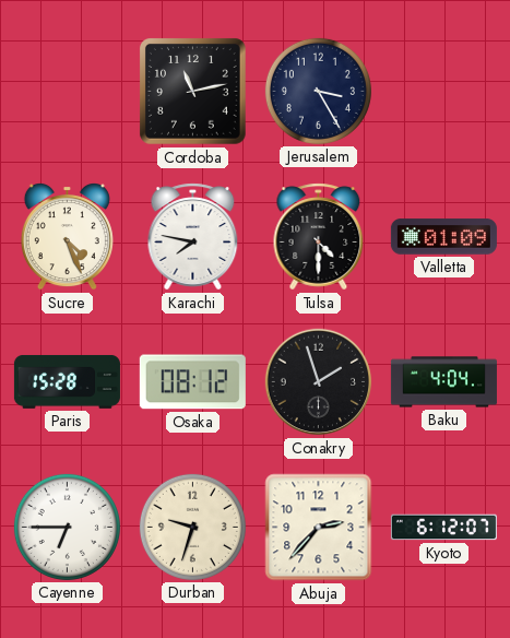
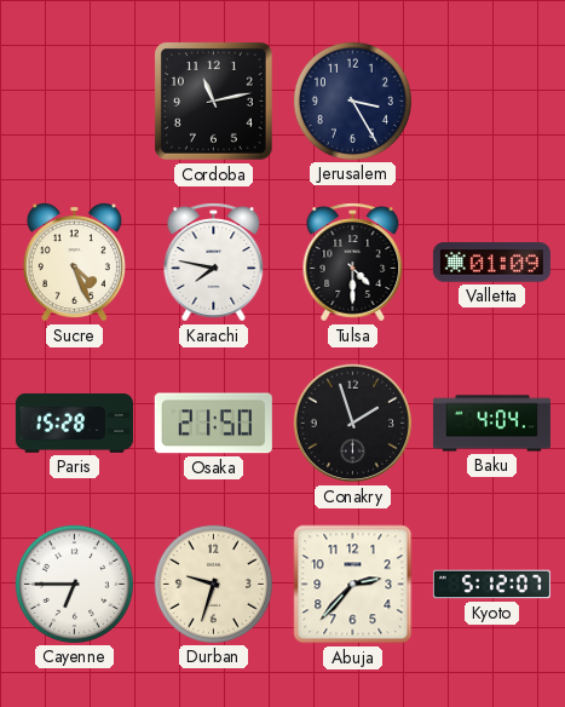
Osaka: 08:12 -> 21:50 (213, 424)
Kyoto: 6:12 -> 5:12 (491, 585)
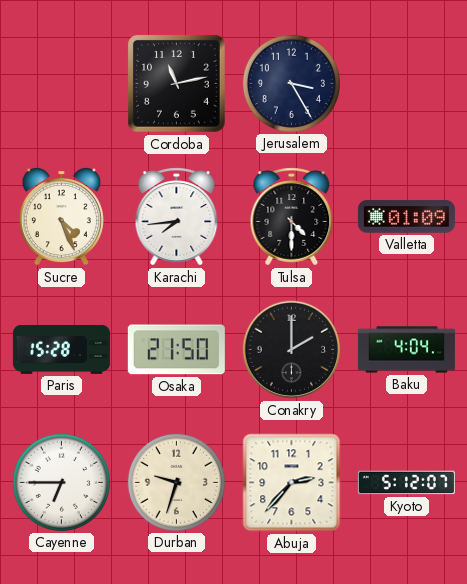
Karachi: 7:47 -> 7:44 (177, 217)
Conakry: 1:57 -> 2:00 (292, 350)
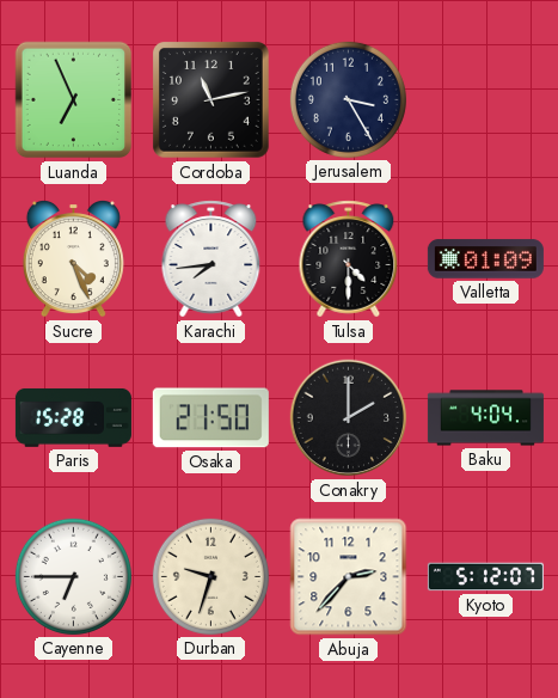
Luanda: none -> 6:56 (74, 100)
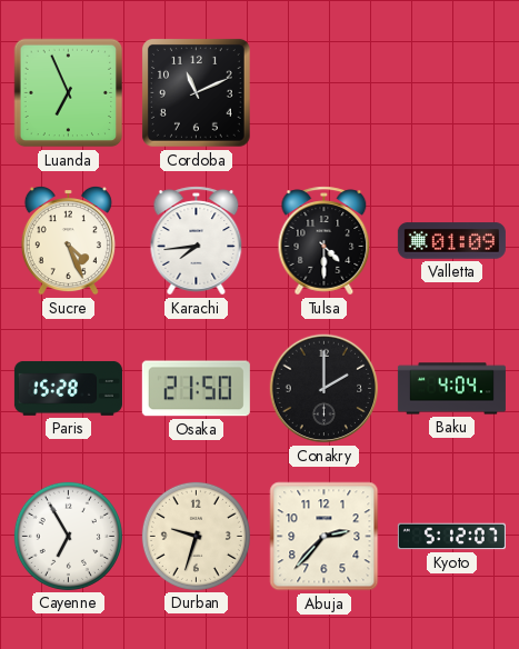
Cordoba: 11:13 -> 11:11 (197, 93)
Jerusalem: 3:25 -> none (348, 99)
Cayenne: 6:45 -> 6:55 (68, 536)
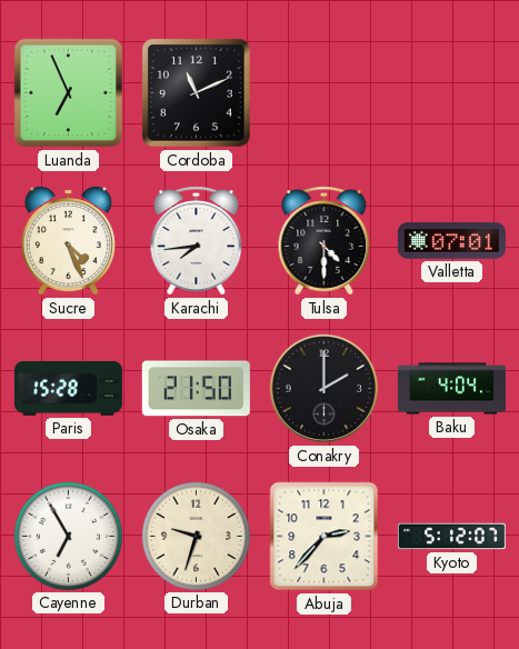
Valletta: 01:09 -> 07:01 (451, 241)
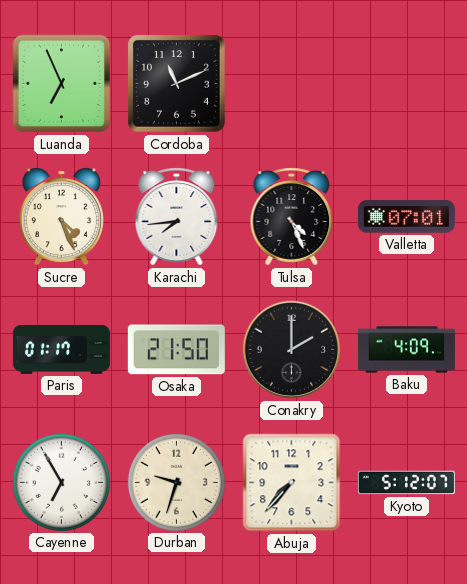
Tulsa: 4:30 -> 4:26 (292, 217)
Paris: 15:28 -> 01:17 (61, 349)
Baku: 4:04 -> 4:09 (406, 350)
Abuja: 2:37 -> 7:37 (292, 483)
